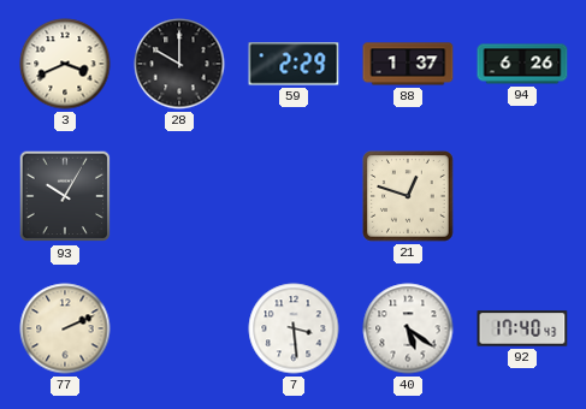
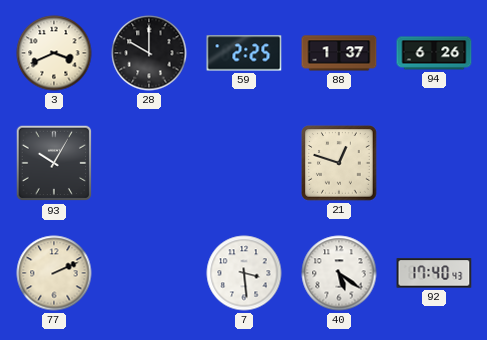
59: 2:29 -> 2:25 (244, 53)
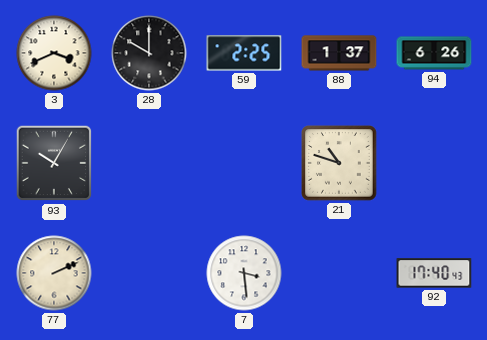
21: 12:48 -> 10:48 (339, 163)
40: 5:21 -> none (339, 273)
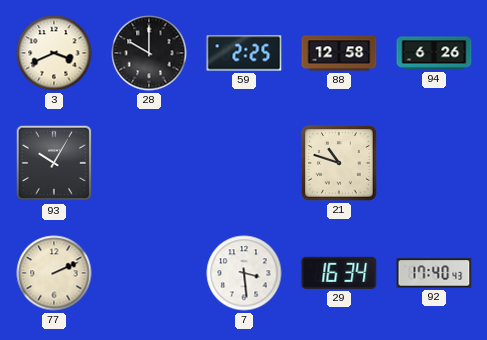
88: 1:37 -> 12:58 (339, 53)
29: none -> 16:34 (339, 273)
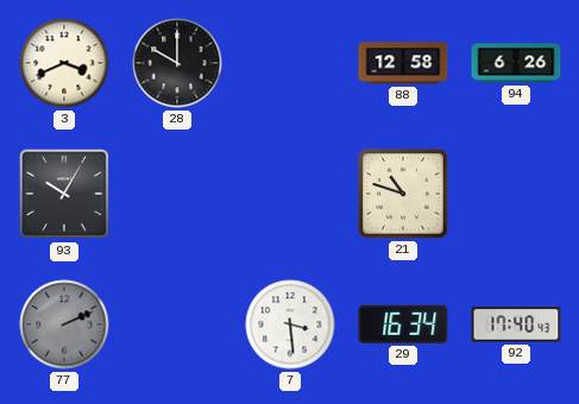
59: 2:25 -> none (244, 53)
77 dial: cream -> grey (64, 324)
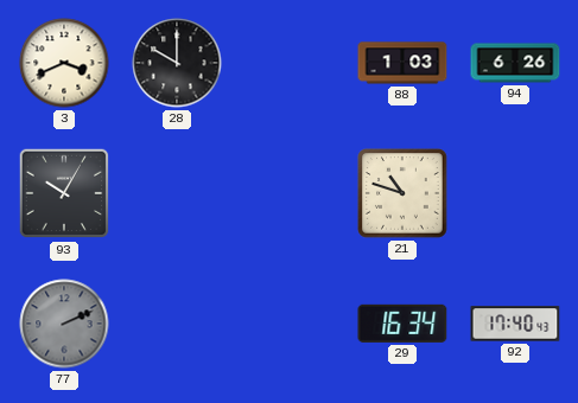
88: 12:58 -> 1:03 (402, 63)
7: 3:29 -> none (290, 324)
